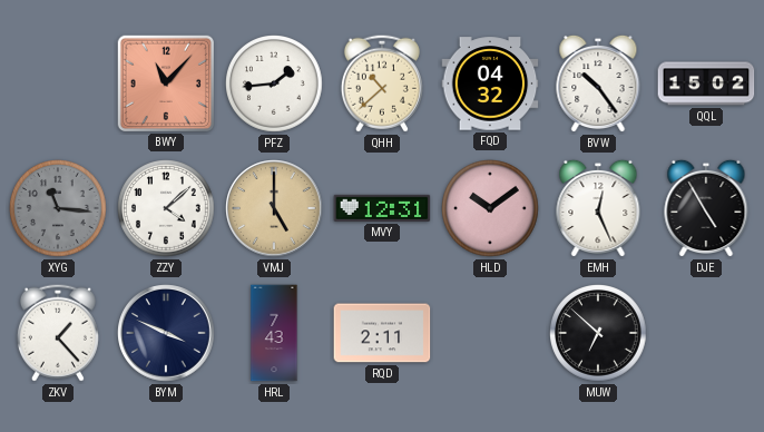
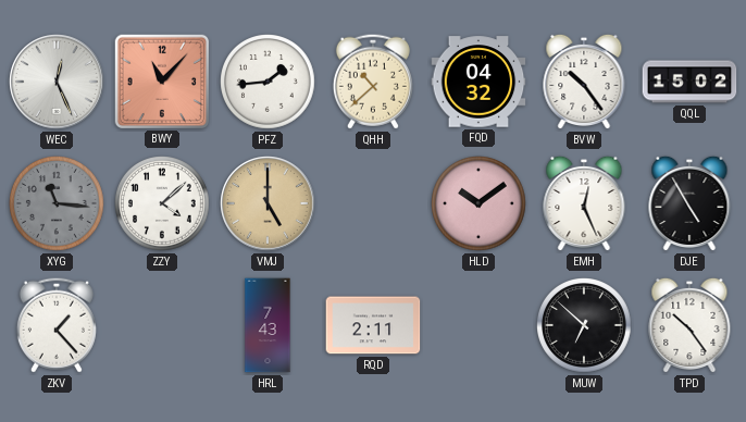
WEC: none -> 12:26 (57, 82)
MVY: 12:31 -> none (382, 208)
BYM: 3:49 -> none (166, 333)
TPD: none -> 10:24 (689, 325)
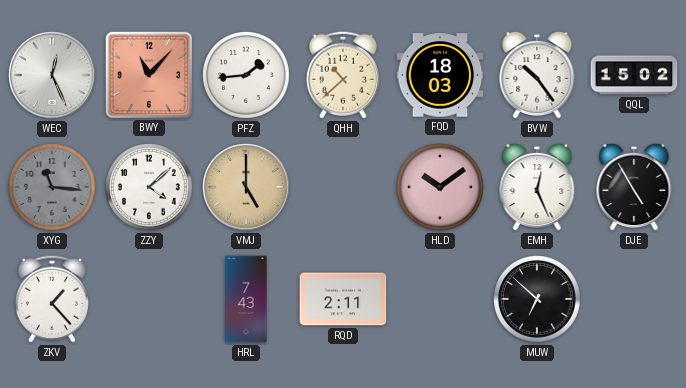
FQD: 04:32 -> 18:03 (440, 75)
TPD: 10:24 -> none (689, 325)
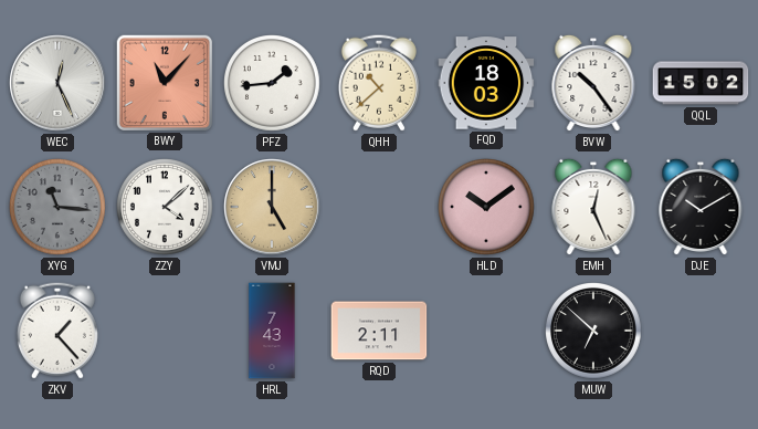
DJE: 4:55 -> 10:10 (701, 207)
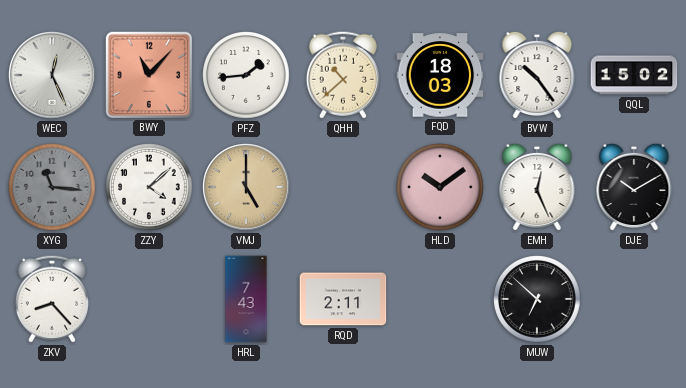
ZKV: 1:23 -> 8:23 (52, 299)
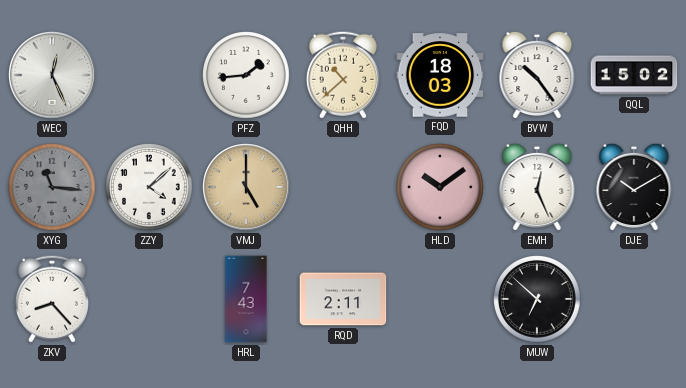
BWY: 11:07 -> none (148, 74)
